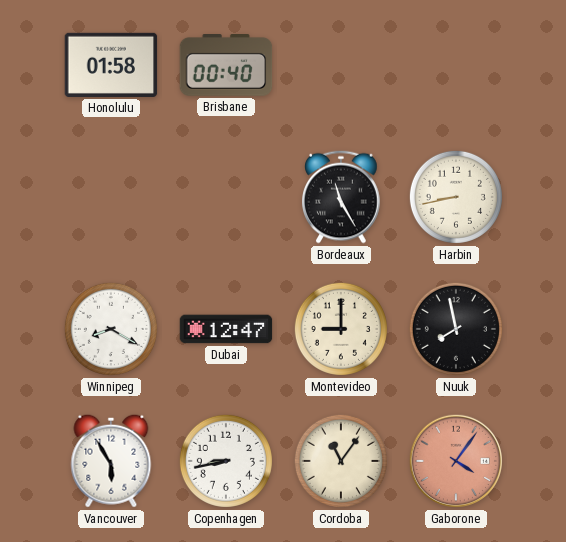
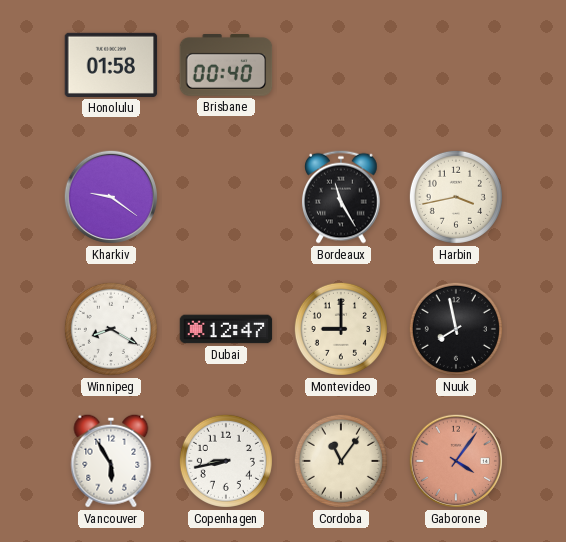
Kharkiv: none -> 9:21 (111, 197)
Harbin: 8:43 -> 3:43 (456, 197)
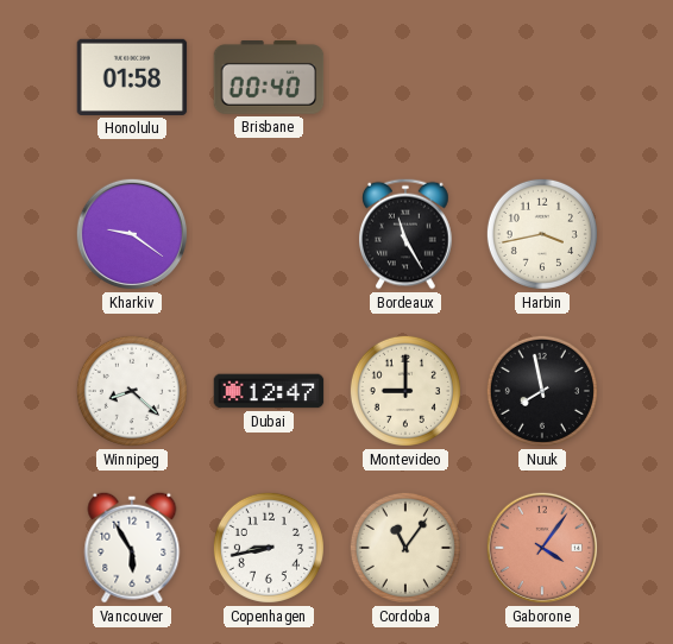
Winnipeg: 8:20 -> 8:22 (132, 391)
